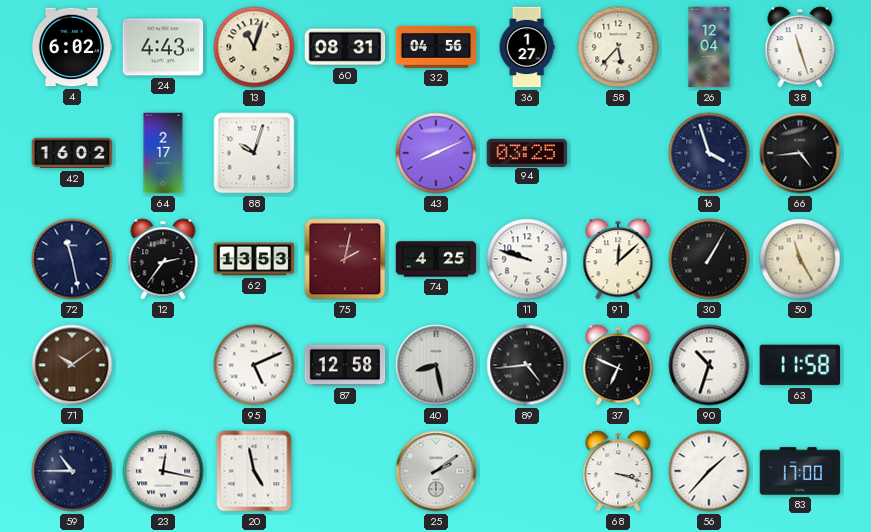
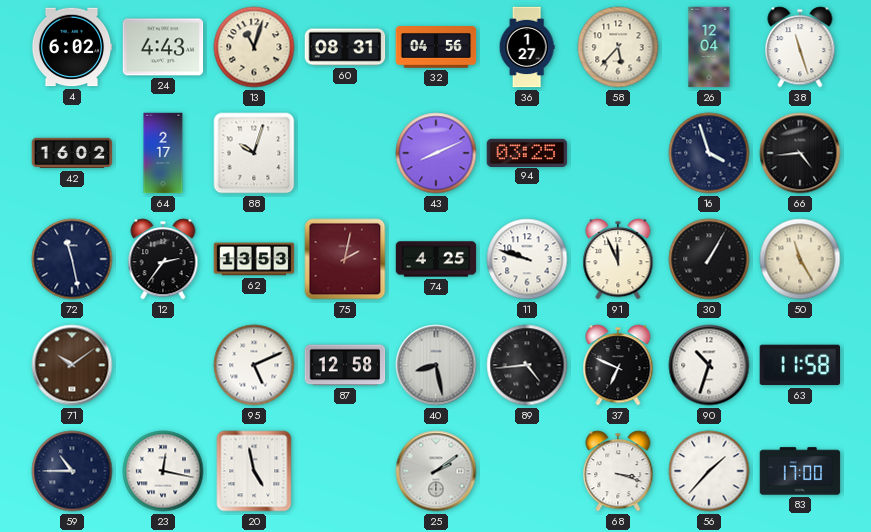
91: 12:08 -> 11:56 (618, 259)
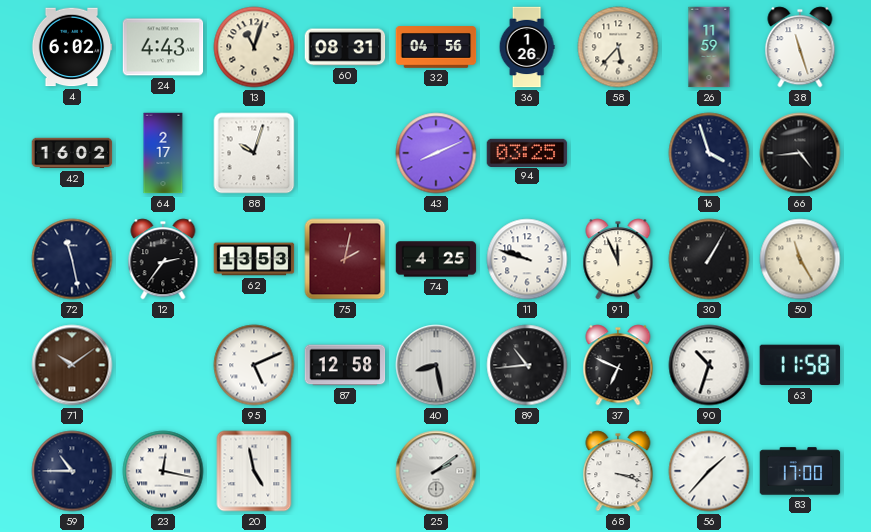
36: 1:27 -> 1:26 (527, 47)
26: 12:04 -> 11:59 (709, 47)
89: 4:44 -> 10:44 (527, 365)
